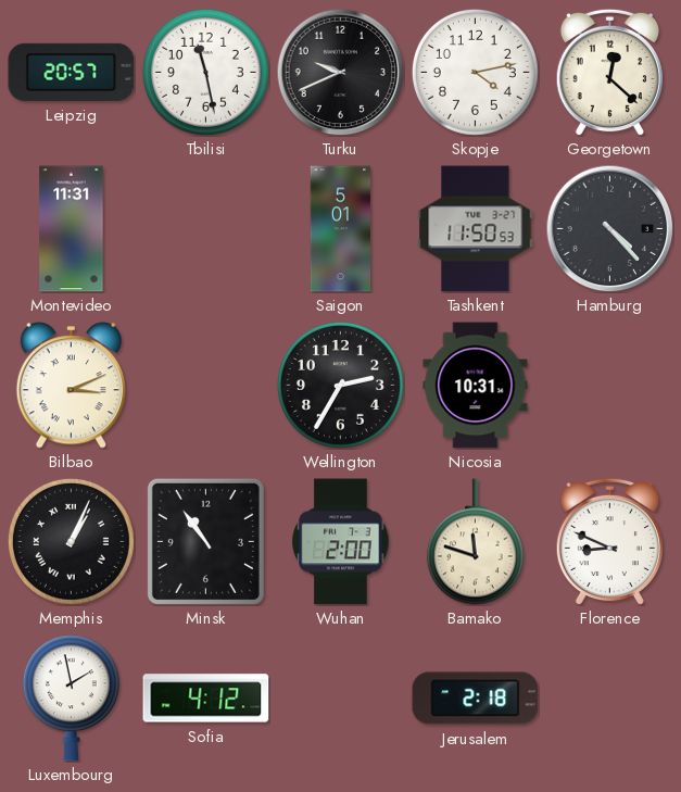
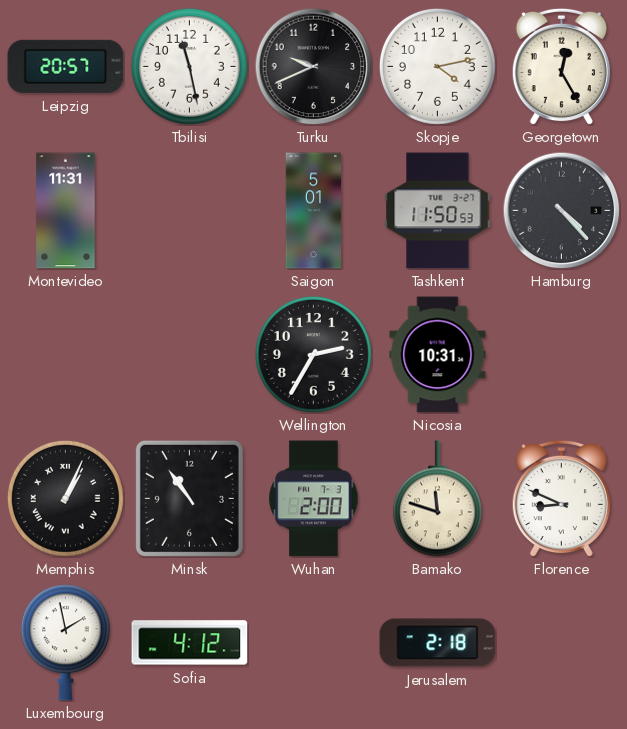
Georgetown: 12:22 -> 12:25 (561, 66)
Bilbao: 3:11 -> none (71, 386)
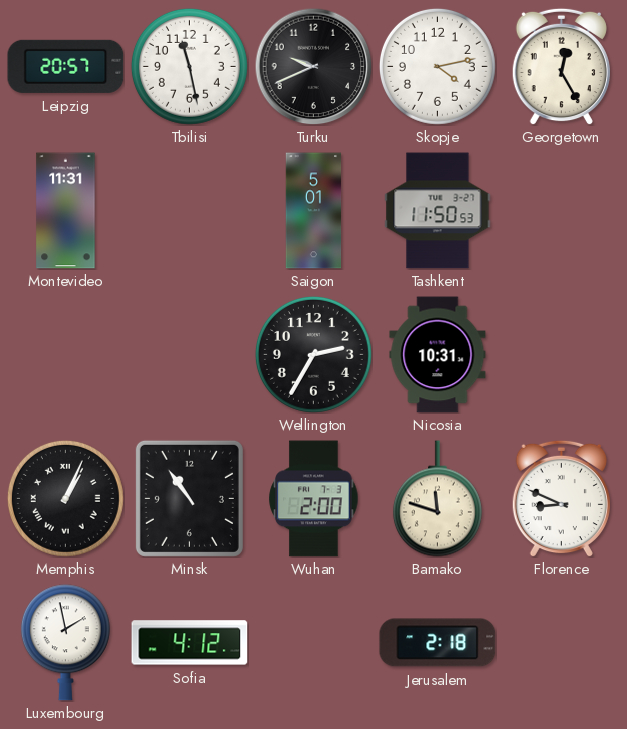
Hamburg: 4:23 -> none (561, 210)
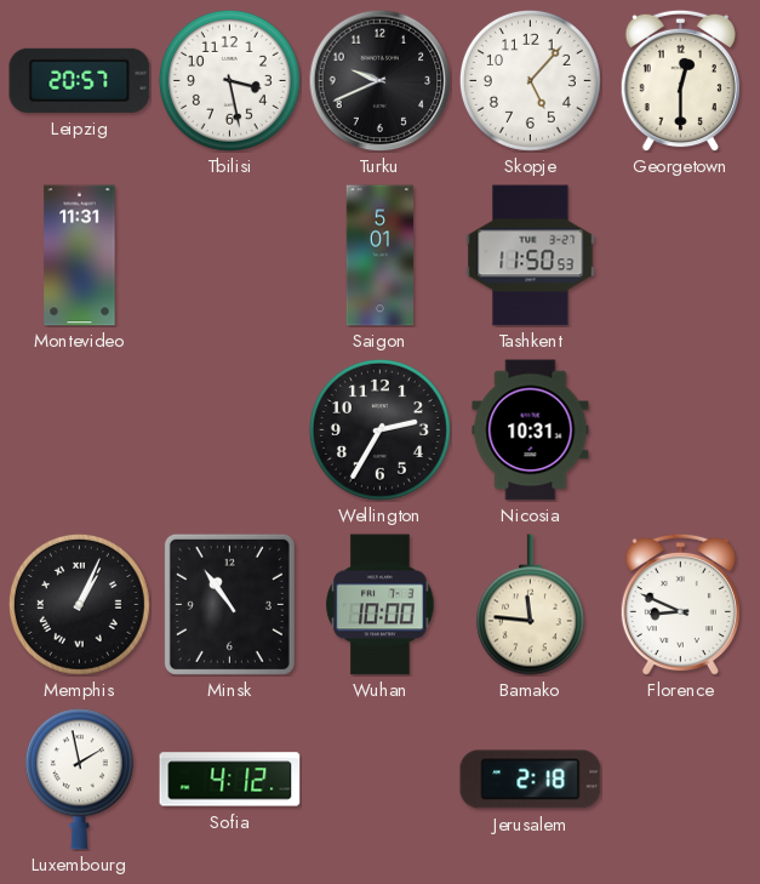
Tbilisi: 11:28 -> 3:28 (229, 80)
Skopje: 4:13 -> 5:07 (530, 80)
Georgetown: 12:25 -> 12:30 (680, 80)
Wuhan: 2:00 -> 10:00 (381, 605)
Bamako: 11:48 -> 11:46 (530, 605)
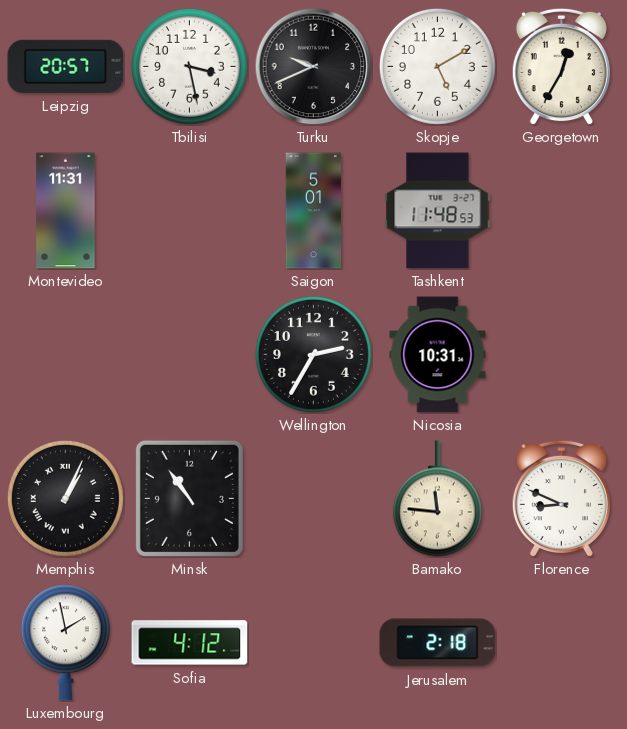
Skopje: 5:07 -> 5:10 (437, 66)
Georgetown: 12:30 -> 12:35 (561, 66)
Tashkent: 11:50 -> 11:48 (438, 211)
Wuhan: 10:00 -> none (381, 605)
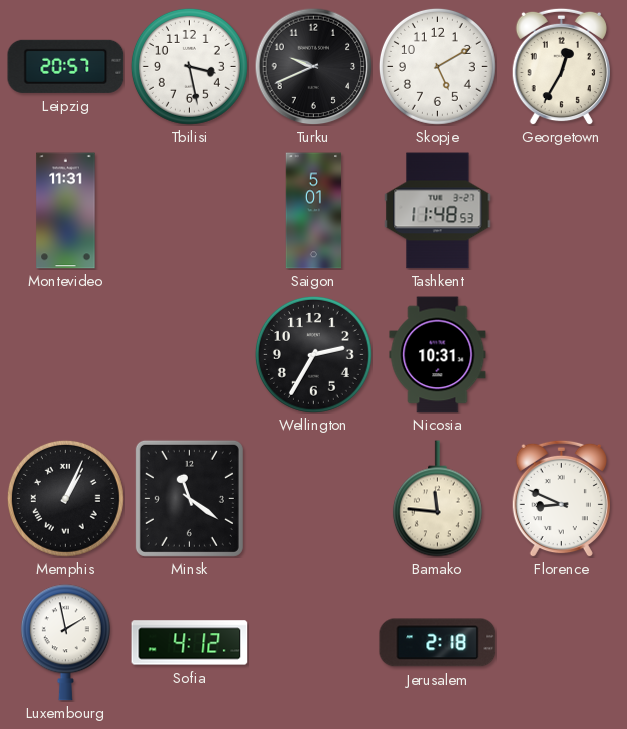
Minsk: 10:54 -> 11:21 (189, 498)
